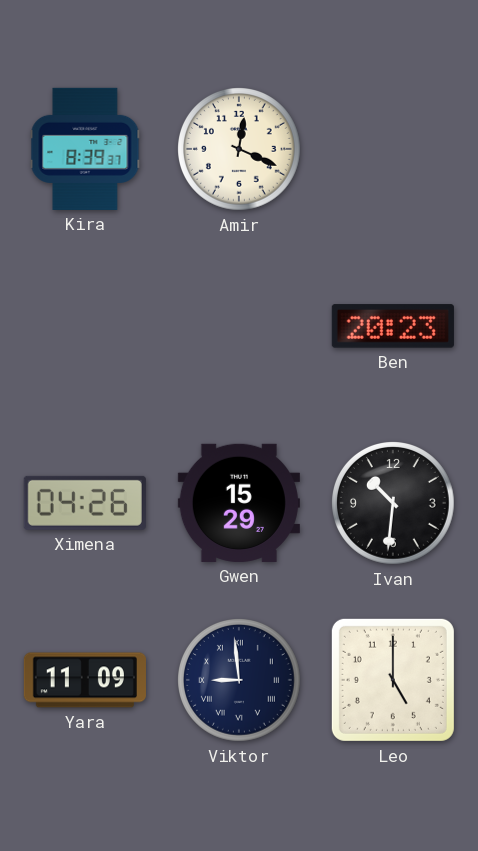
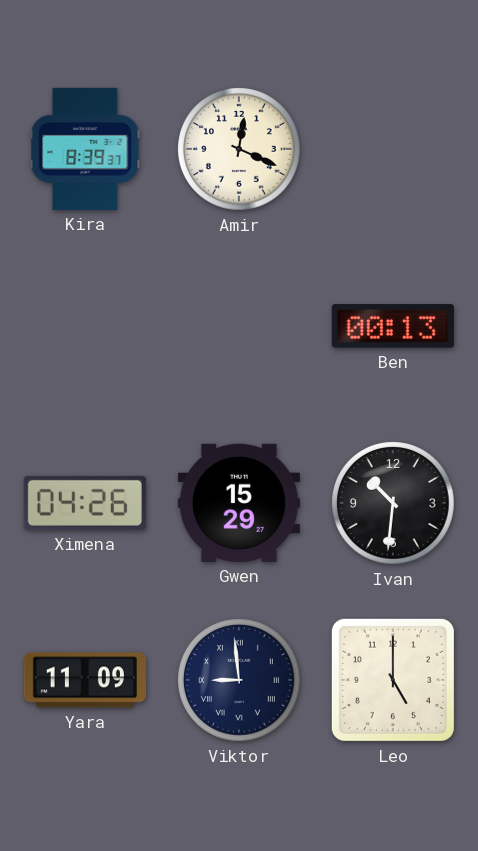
Ben: 20:23 -> 00:13 (393, 326)
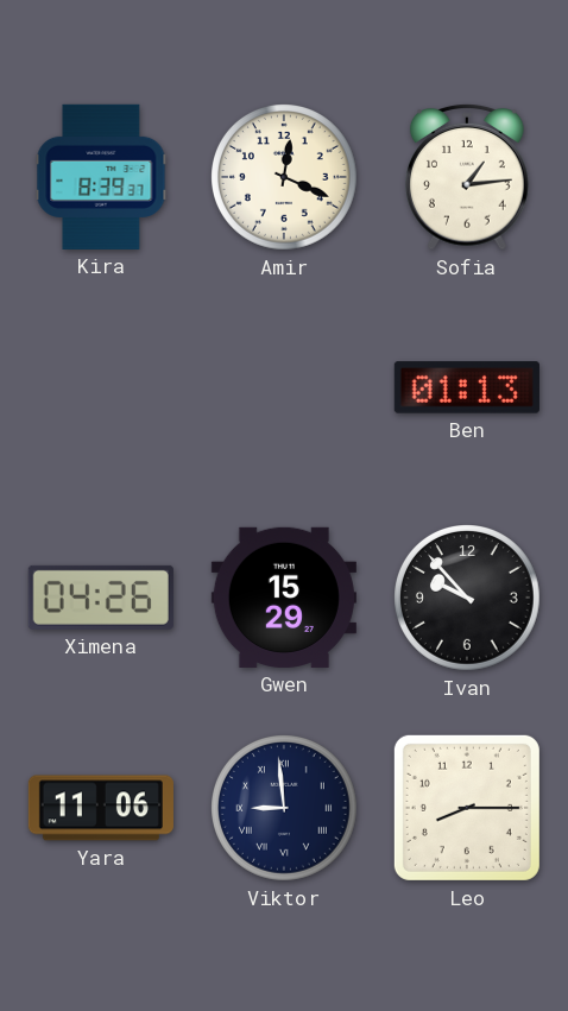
Sofia: none -> 1:14 (468, 177)
Ben: 00:13 -> 01:13 (467, 387)
Ivan: 10:31 -> 9:53 (468, 599)
Yara: 11:09 -> 11:06 (101, 808)
Leo: 5:00 -> 8:15 (467, 808)
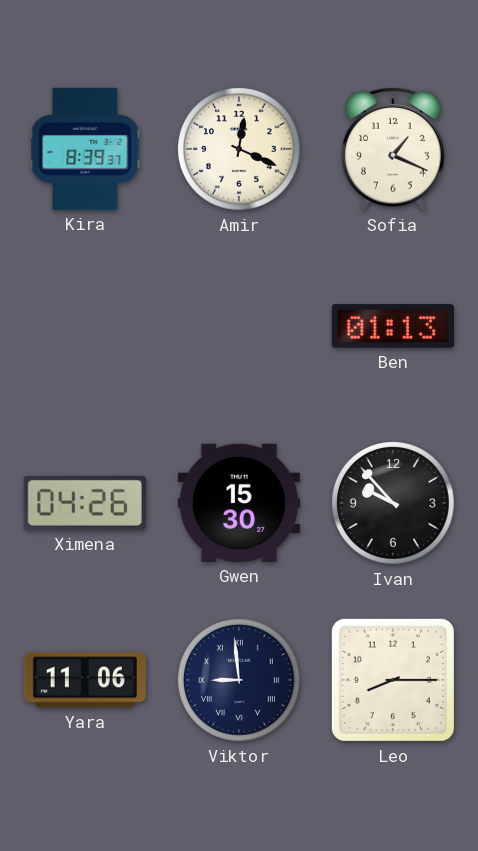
Sofia: 1:14 -> 1:19 (394, 149)
Gwen: 15:29 -> 15:30 (239, 503)
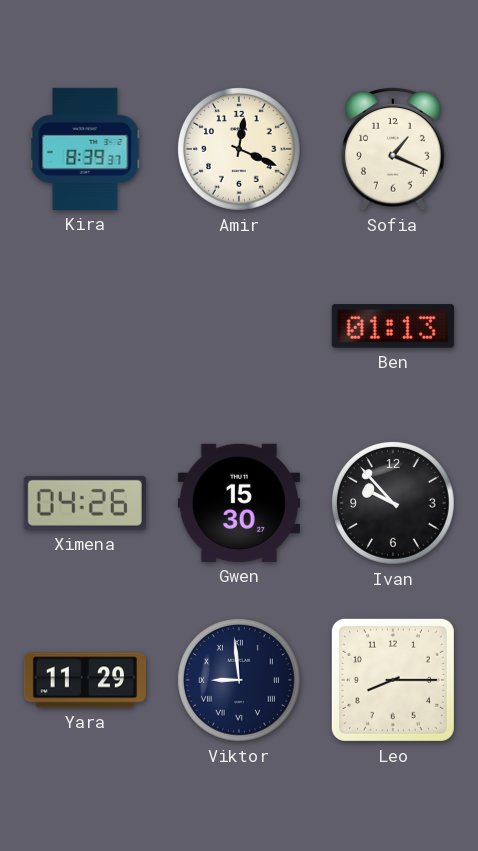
Yara: 11:06 -> 11:29 (85, 680)
